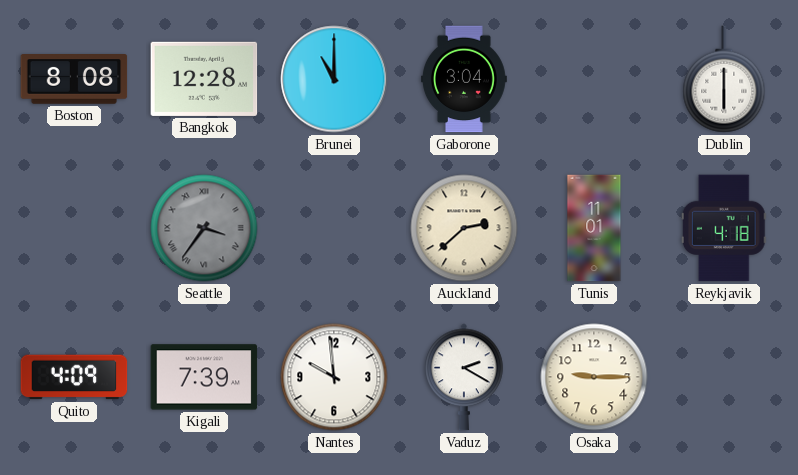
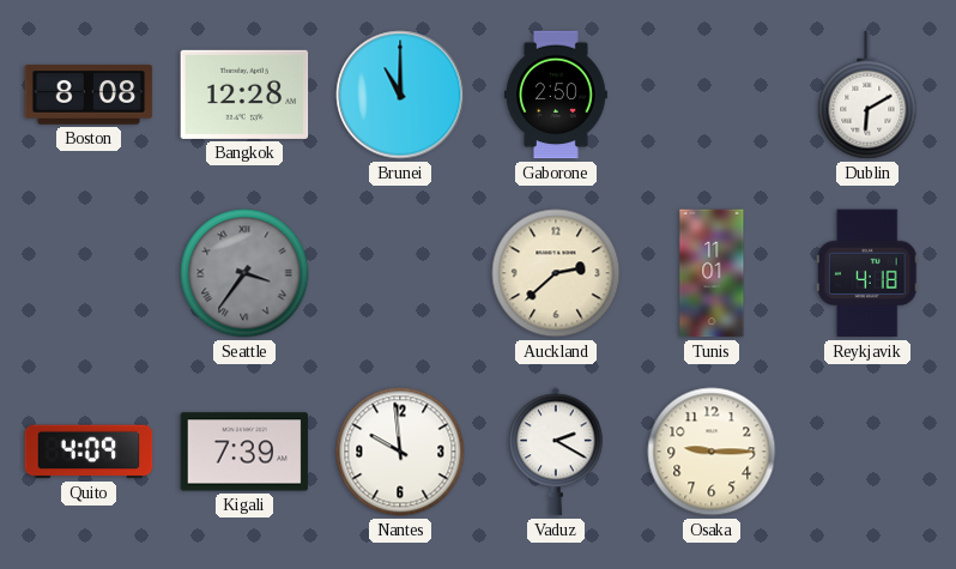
Gaborone: 3:04 -> 2:50 (556, 95)
Dublin: 6:00 -> 6:10 (867, 95)
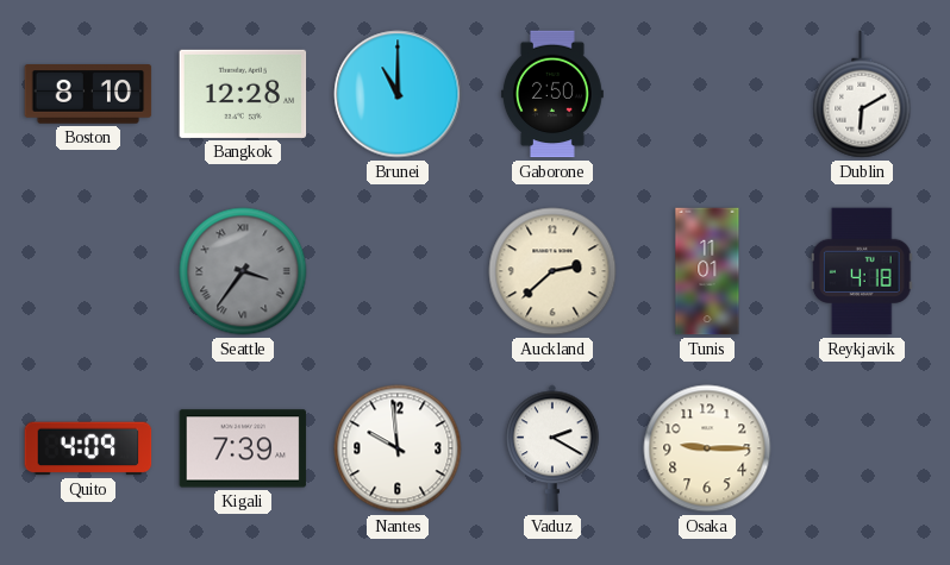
Boston: 8:08 -> 8:10 (88, 95)
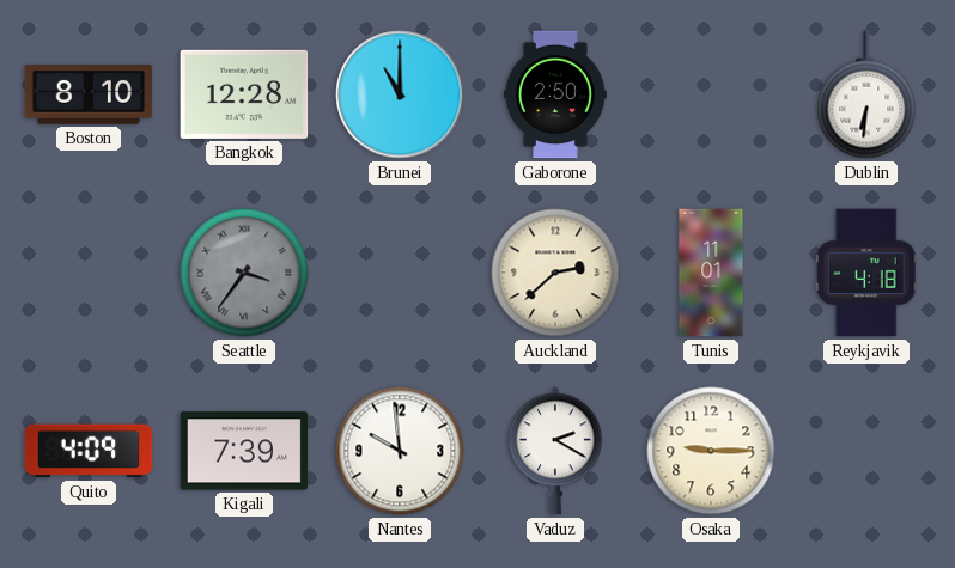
Dublin: 6:10 -> 6:31 (866, 94)
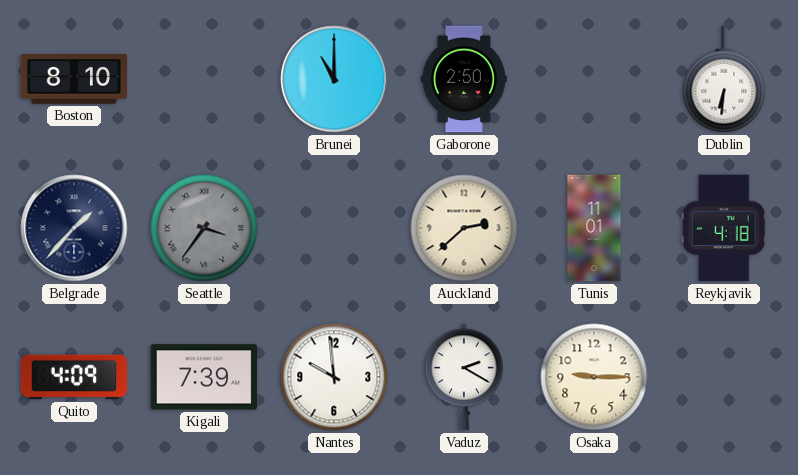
Bangkok: 12:28 -> none (244, 94)
Belgrade: none -> 1:37 (74, 228)
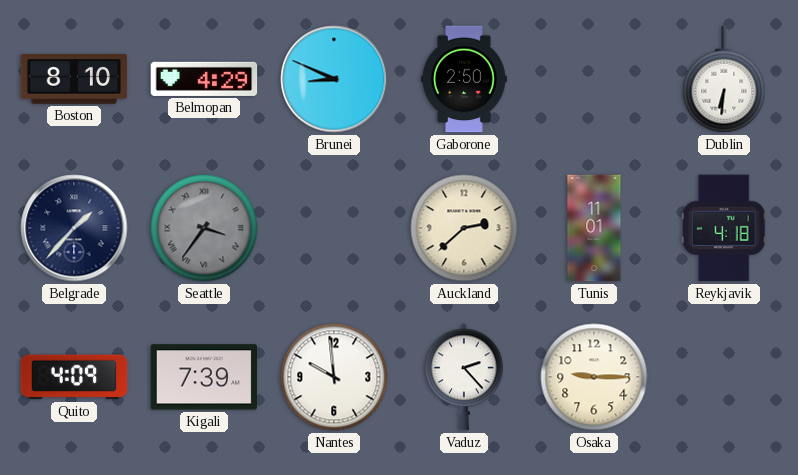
Belmopan: none -> 4:29 (204, 79)
Brunei: 11:00 -> 8:49 (334, 79)
Vaduz: 2:20 -> 2:23 (464, 377)
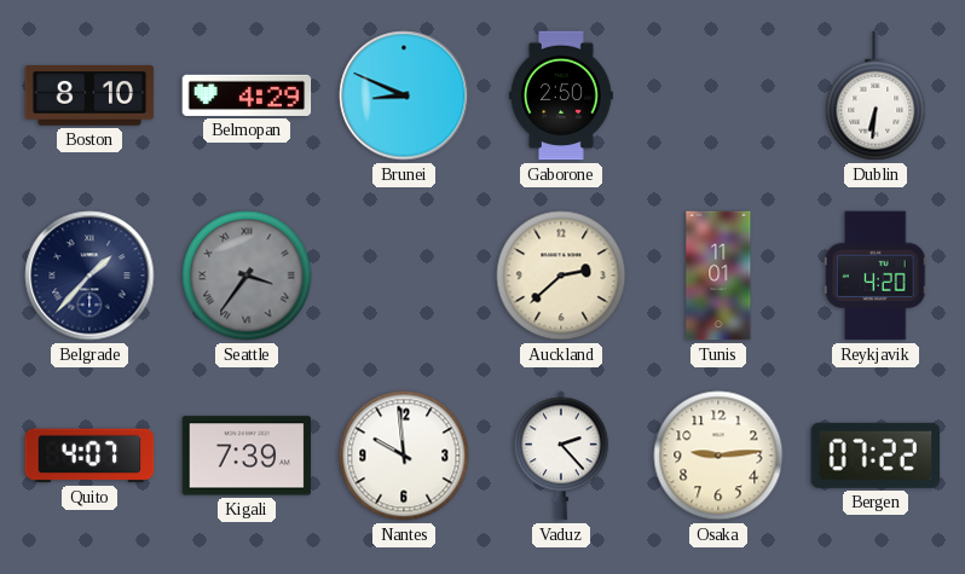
Reykjavik: 4:18 -> 4:20 (876, 276)
Quito: 4:09 -> 4:07 (89, 456)
Osaka: 9:15 -> 9:14 (718, 456)
Bergen: none -> 07:22 (876, 456)
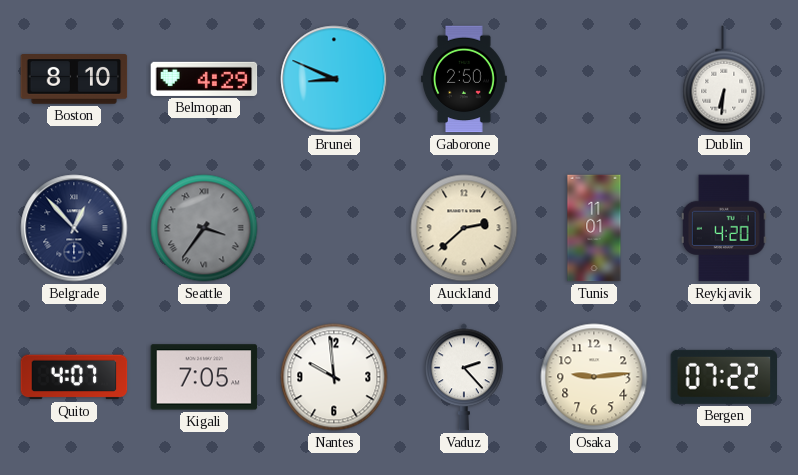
Belgrade: 1:37 -> 12:53 (74, 228)
Kigali: 7:39 -> 7:05 (204, 377)
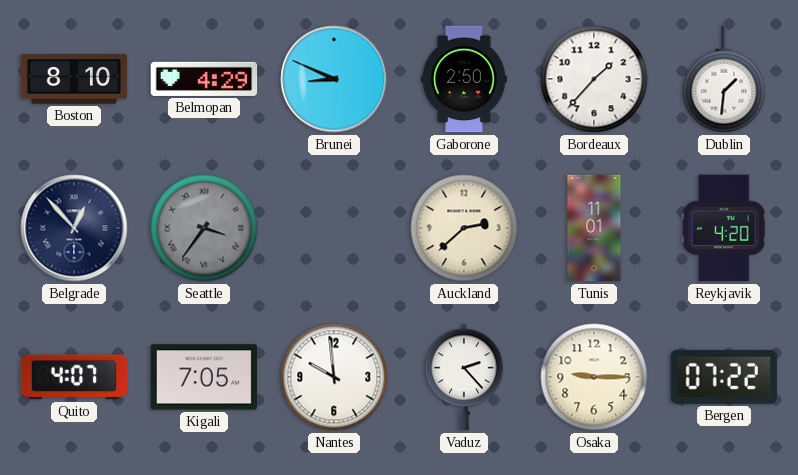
Bordeaux: none -> 1:37 (594, 79)
Dublin: 6:31 -> 1:31 (724, 79)
Osaka: 9:14 -> 9:15 (594, 377)
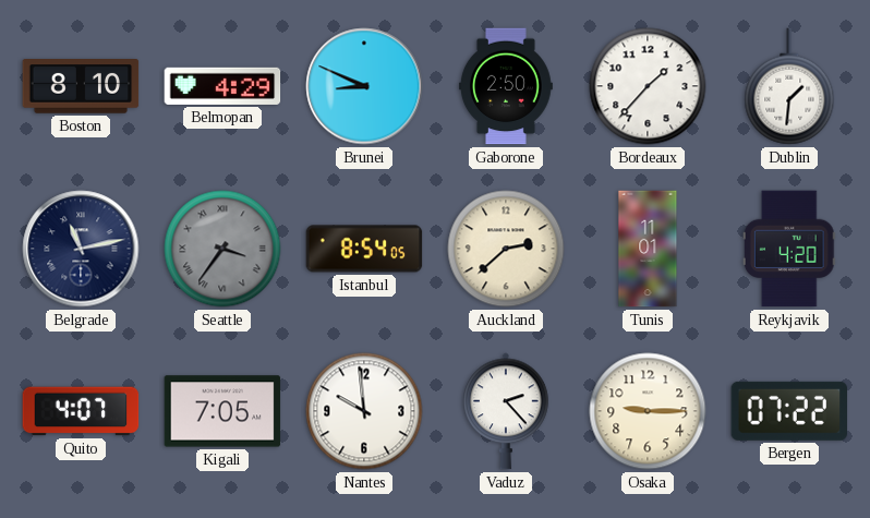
Belgrade: 12:53 -> 11:13 (81, 249)
Istanbul: none -> 8:54 (364, 249)
